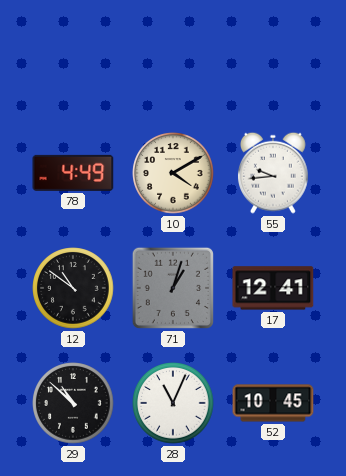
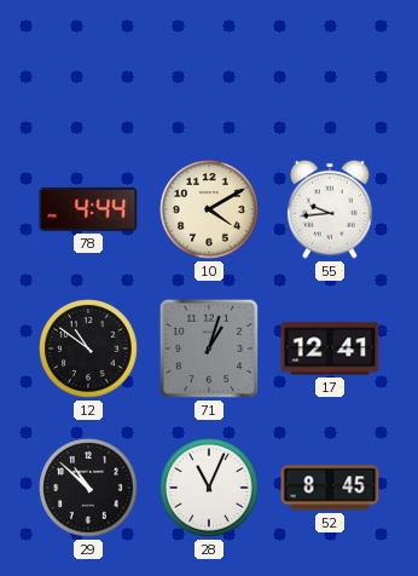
78: 4:49 -> 4:44 (88, 209)
52: 10:45 -> 8:45 (330, 488)
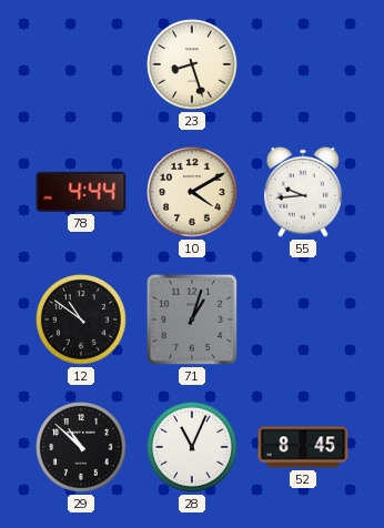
23: none -> 8:27 (192, 64)
17: 12:41 -> none (330, 349)
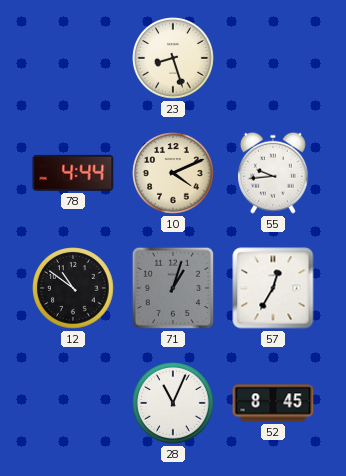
10: 4:10 -> 4:11 (173, 173)
57: none -> 12:35 (273, 288)
29: 10:52 -> none (81, 447)
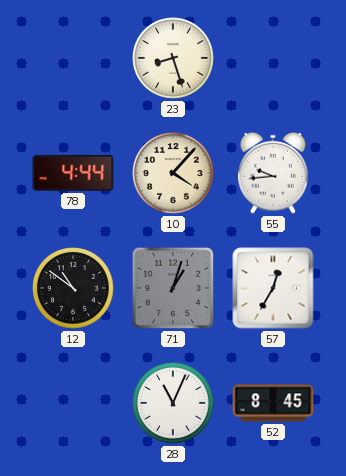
10: 4:11 -> 4:07 (173, 173)
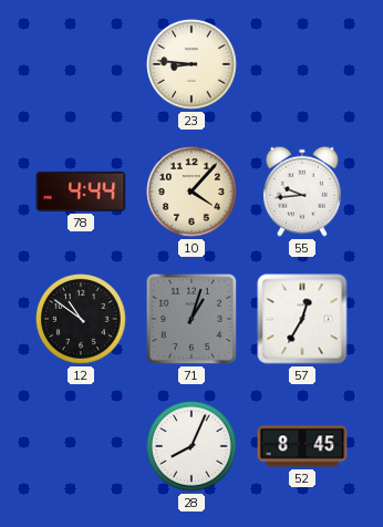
23: 8:27 -> 8:46 (191, 64)
28: 11:04 -> 8:04 (191, 446)
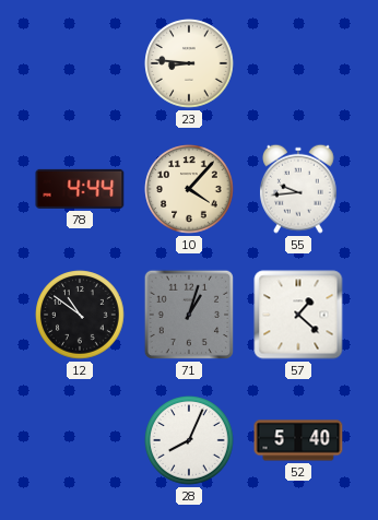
57: 12:35 -> 1:22 (298, 315)
52: 8:45 -> 5:40 (298, 440)
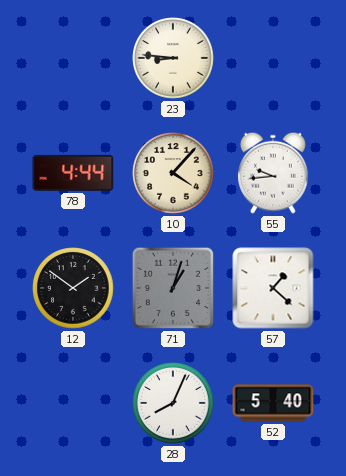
12: 10:51 -> 1:51 (73, 288)
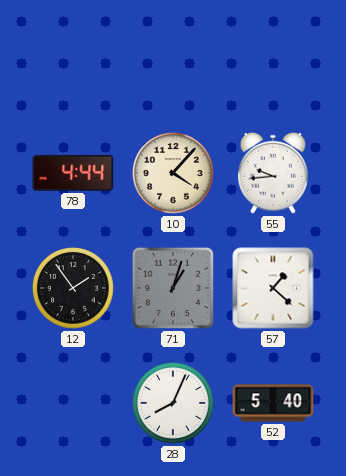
23: 8:46 -> none (173, 58)
12: 1:51 -> 1:54 (73, 288)
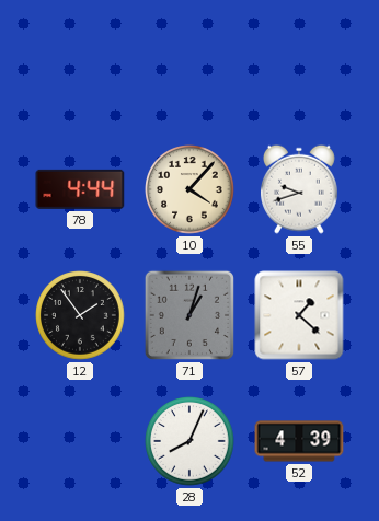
55: 9:44 -> 9:42 (299, 189)
52: 5:40 -> 4:39 (299, 441)
